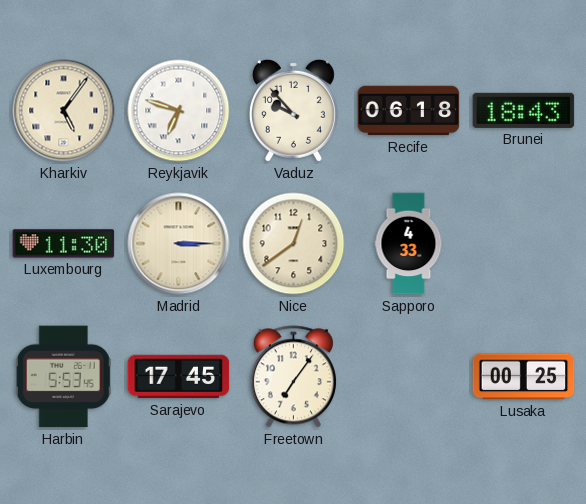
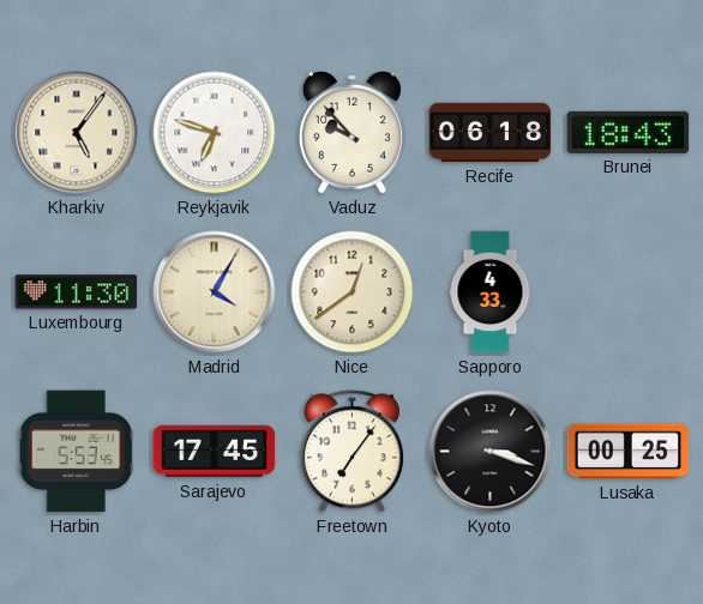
Madrid: 3:15 -> 4:05 (215, 292)
Kyoto: none -> 3:18 (491, 452)
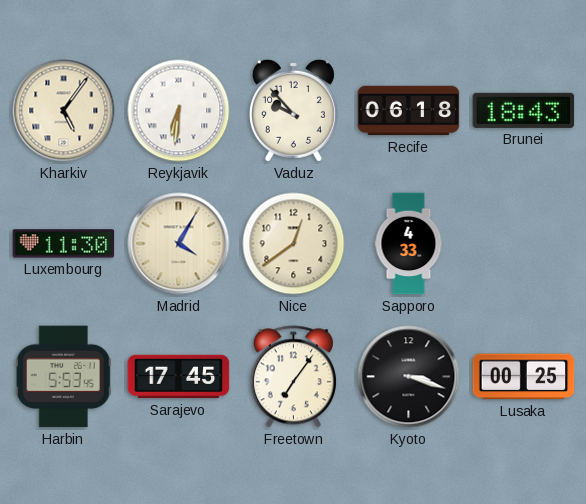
Reykjavik: 6:48 -> 6:31 (179, 111)
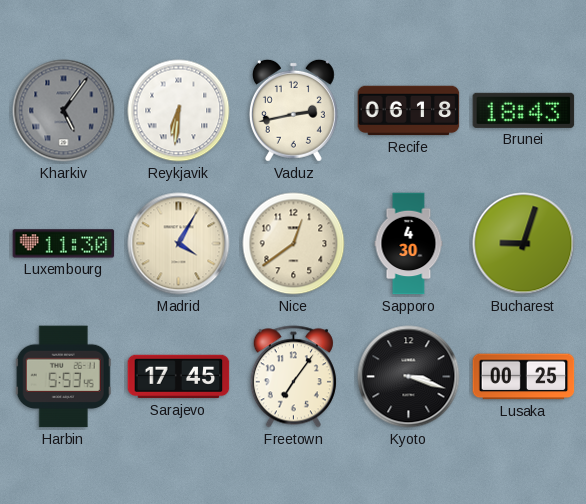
Kharkiv dial: cream -> grey (64, 111)
Vaduz: 9:53 -> 2:43 (293, 110)
Sapporo: 4:33 -> 4:30 (409, 244)
Bucharest: none -> 9:03 (524, 244)
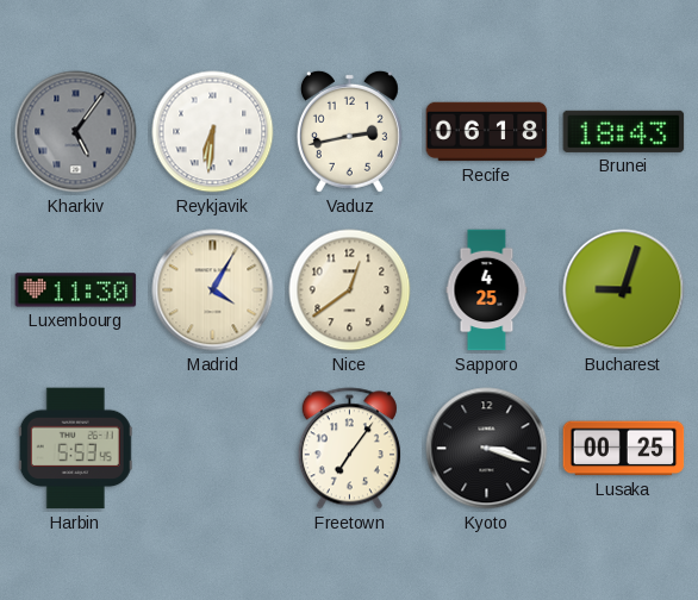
Sapporo: 4:30 -> 4:25 (487, 290)
Sarajevo: 17:45 -> none (179, 377)
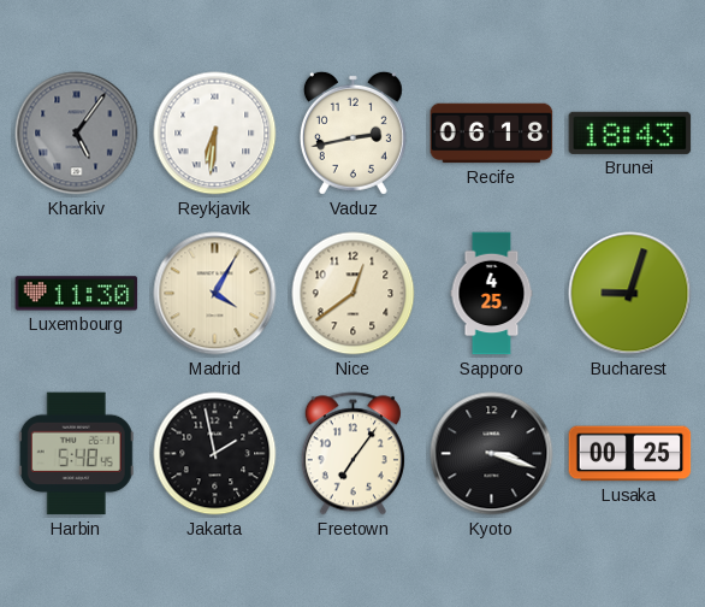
Harbin: 5:53 -> 5:48 (76, 454)
Jakarta: none -> 1:58 (215, 454)
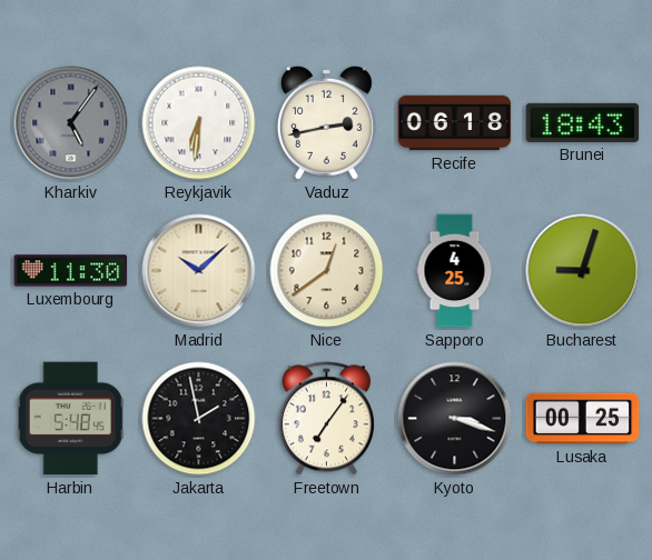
Madrid: 4:05 -> 10:08 (199, 271)
